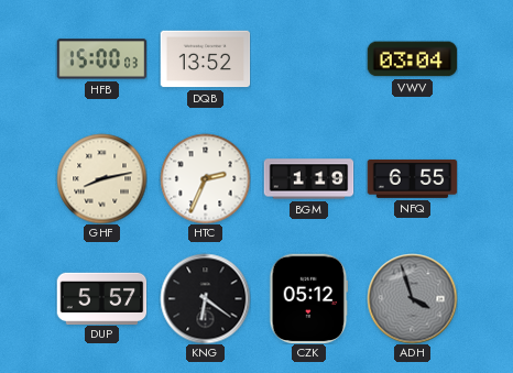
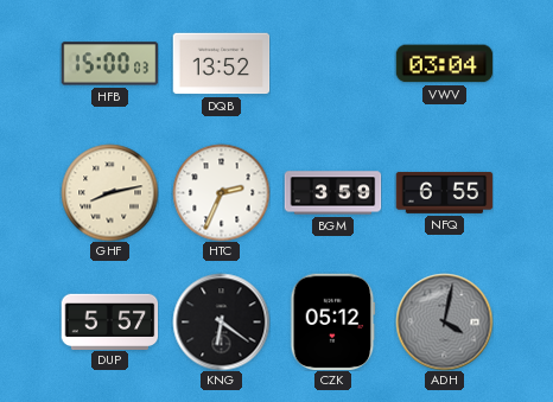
BGM: 1:19 -> 3:59 (332, 193)
ADH: 3:57 -> 4:02 (444, 321)
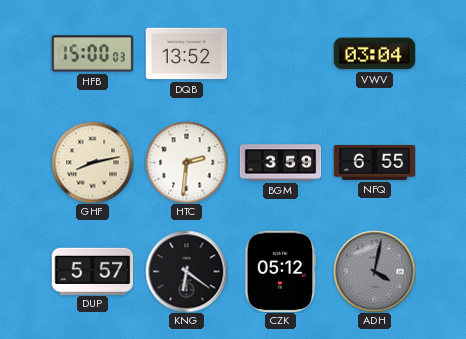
HTC: 2:34 -> 2:31 (186, 162)
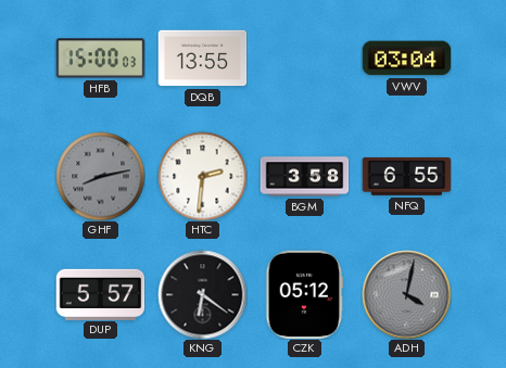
DQB: 13:52 -> 13:55 (202, 59)
GHF dial: cream -> grey (100, 176)
BGM: 3:59 -> 3:58 (304, 177)
